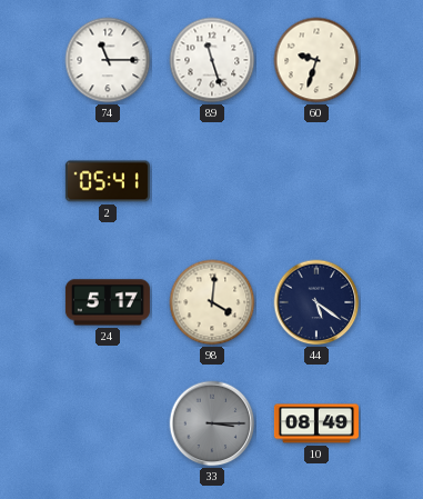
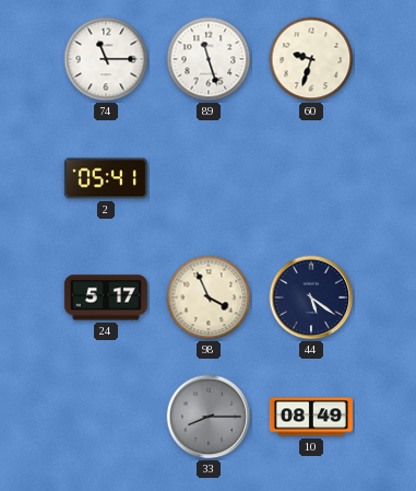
98: 4:01 -> 3:56 (209, 297)
33: 3:15 -> 8:15 (209, 417)
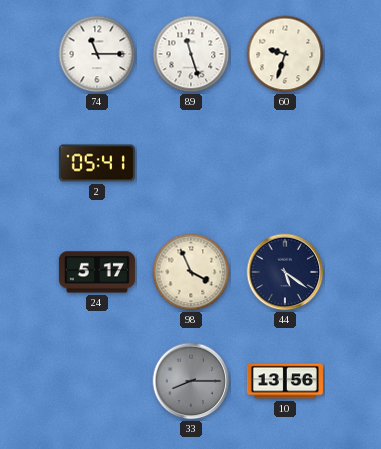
10: 08:49 -> 13:56 (285, 381)
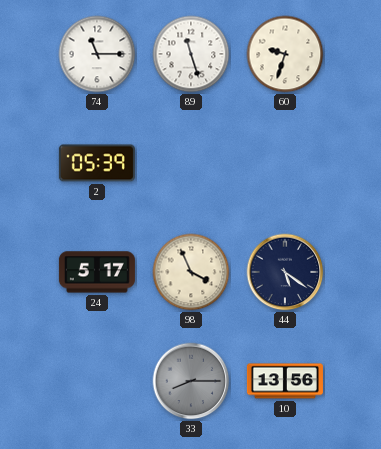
2: 05:41 -> 05:39 (97, 163)
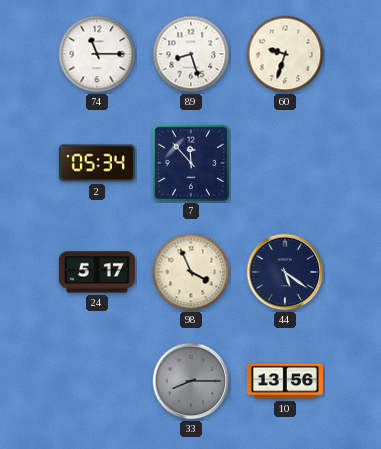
89: 11:27 -> 8:27 (191, 54)
2: 05:39 -> 05:34 (97, 163)
7: none -> 11:53 (191, 163)
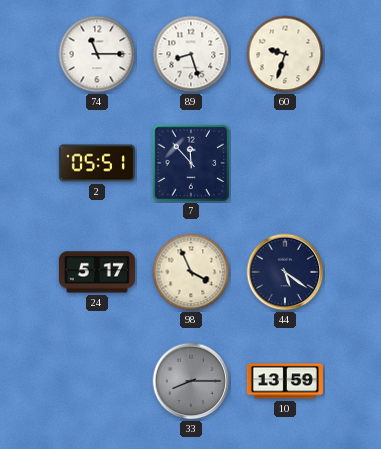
2: 05:34 -> 05:51 (97, 163)
10: 13:56 -> 13:59 (285, 381)
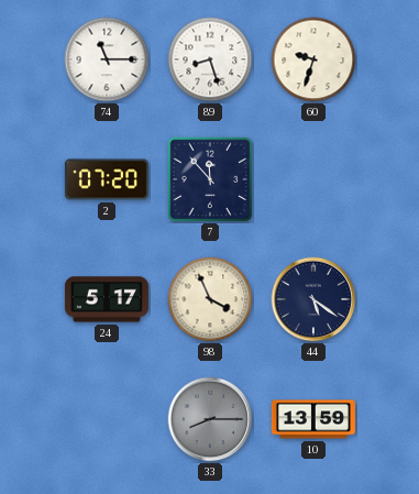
2: 05:51 -> 07:20 (107, 179)
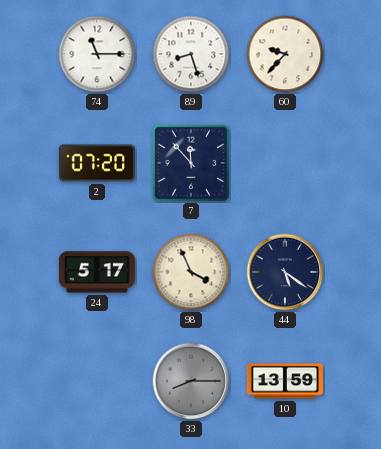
60: 9:33 -> 9:37 (285, 54)
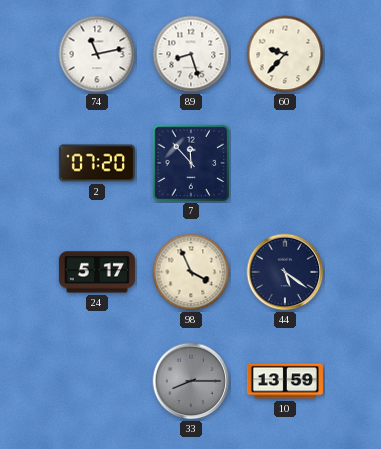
74: 11:15 -> 11:13 (97, 54)
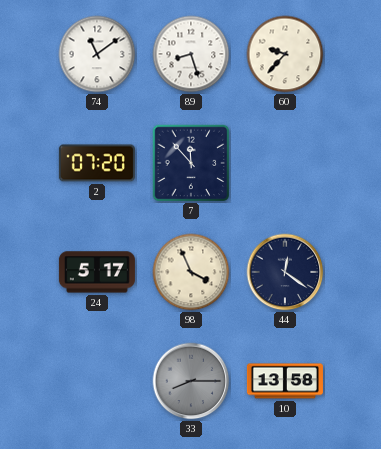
74: 11:13 -> 11:09 (97, 54)
44: 5:21 -> 12:21 (285, 272)
10: 13:59 -> 13:58 (285, 381)
